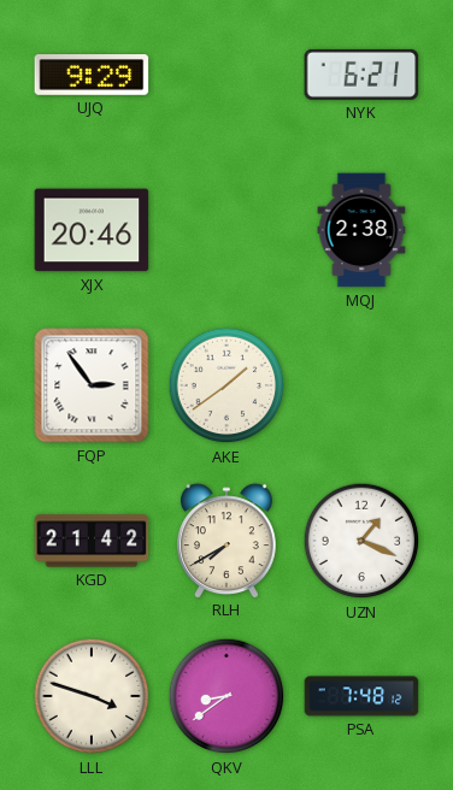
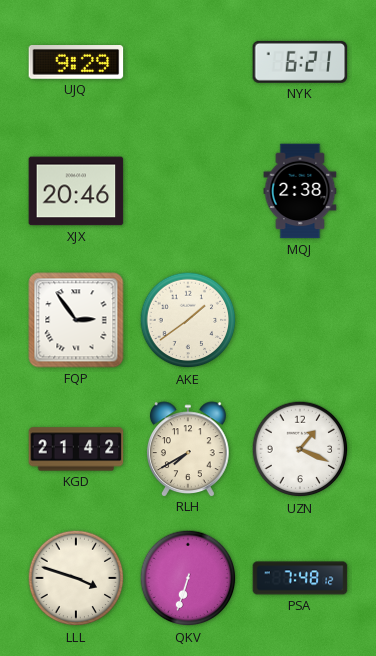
QKV: 8:39 -> 6:33 (188, 578)
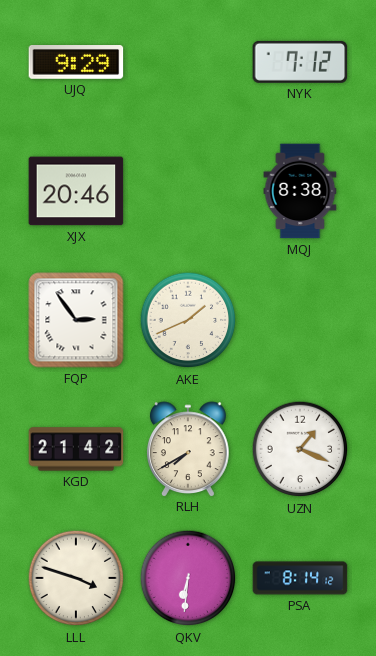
NYK: 6:21 -> 7:12 (300, 62)
MQJ: 2:38 -> 8:38 (300, 191)
AKE: 1:39 -> 1:41 (188, 320)
QKV: 6:33 -> 6:31 (188, 578)
PSA: 7:48 -> 8:14 (300, 578)
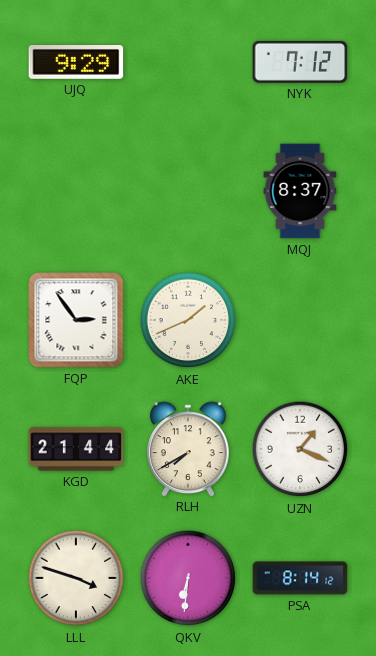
XJX: 20:46 -> none (76, 191)
MQJ: 8:38 -> 8:37 (300, 191)
KGD: 21:42 -> 21:44 (76, 449)
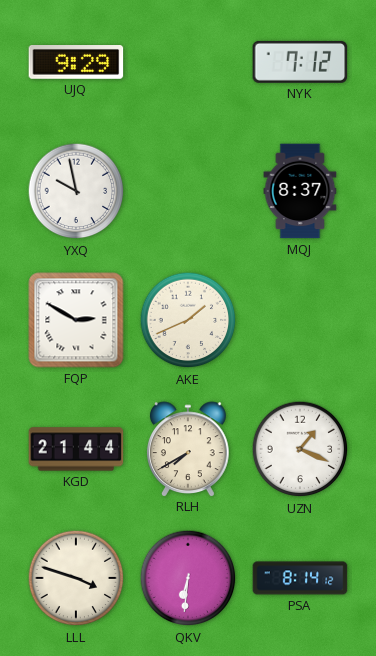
YXQ: none -> 9:58 (76, 191)
FQP: 2:54 -> 2:50 (76, 320)
